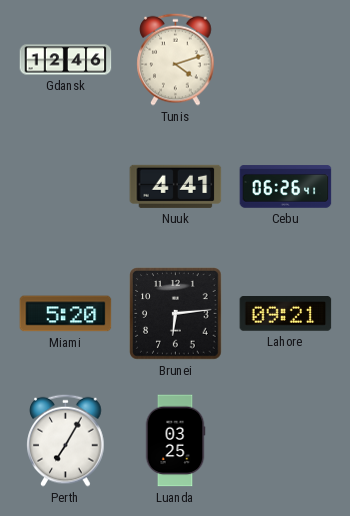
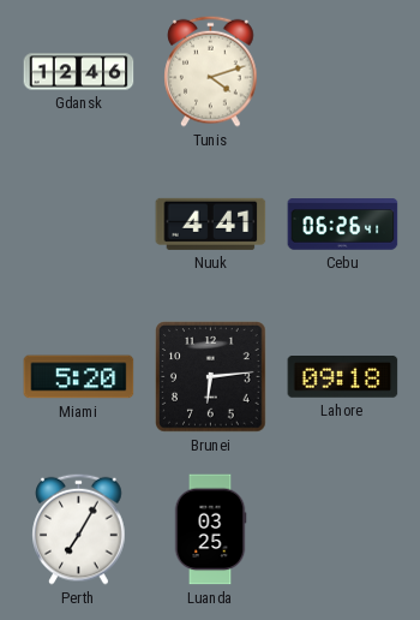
Lahore: 09:21 -> 09:18 (343, 377)
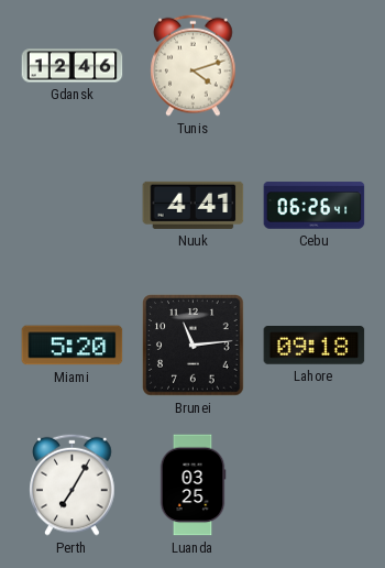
Brunei: 6:14 -> 11:14 (194, 346)
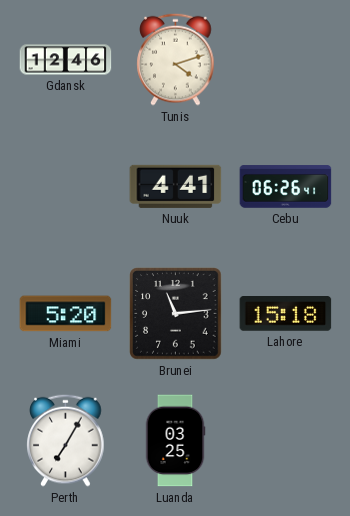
Lahore: 09:18 -> 15:18 (286, 314)
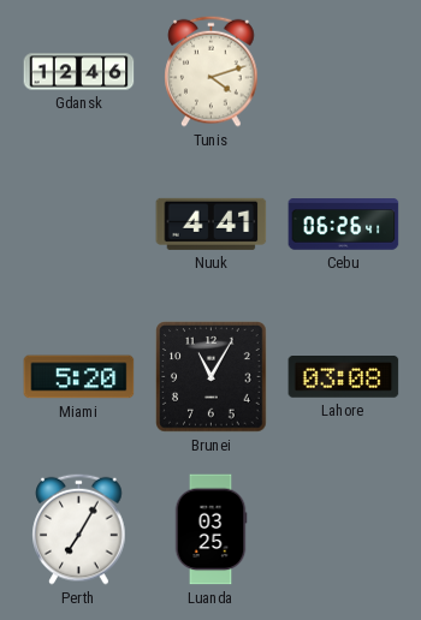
Brunei: 11:14 -> 11:05 (212, 377)
Lahore: 15:18 -> 03:08 (344, 377)
